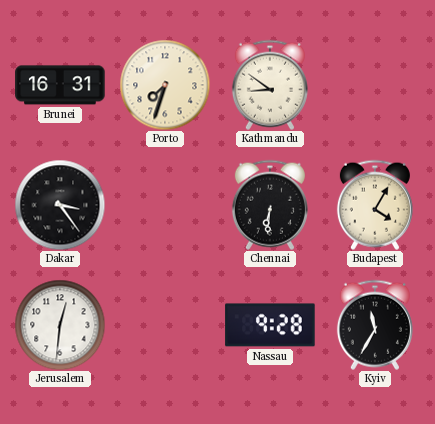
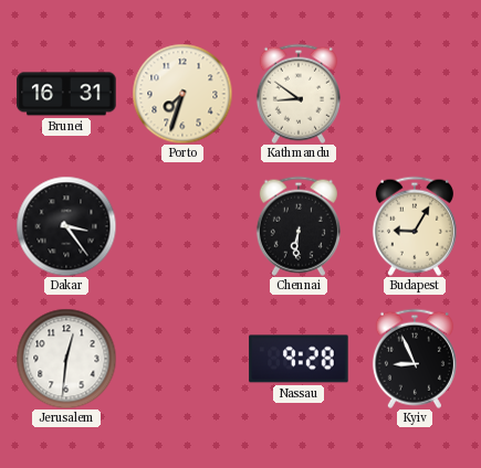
Budapest: 4:05 -> 9:05 (415, 226)
Kyiv: 11:35 -> 8:56 (415, 359)
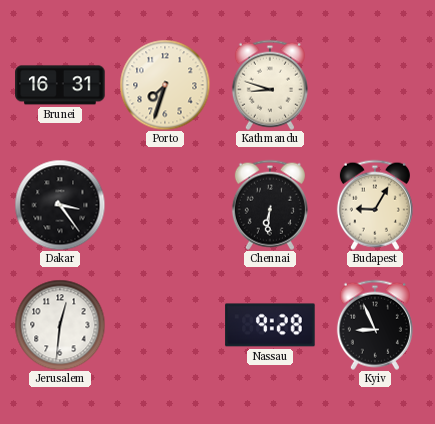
Kathmandu: 8:51 -> 8:48 (270, 85)
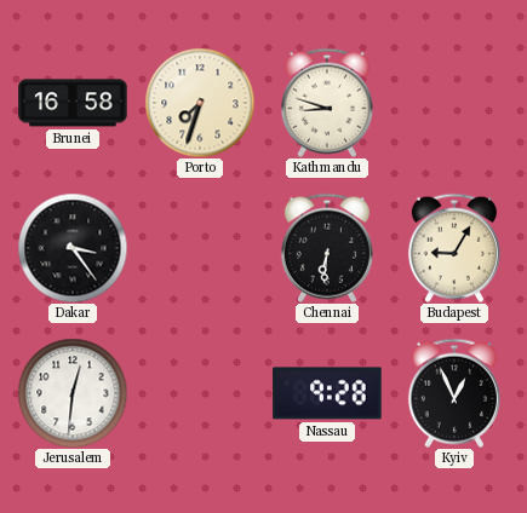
Brunei: 16:31 -> 16:58 (73, 103)
Kyiv: 8:56 -> 12:56 (454, 393)
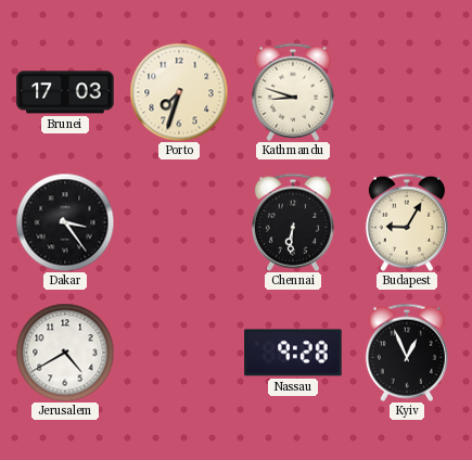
Brunei: 16:58 -> 17:03 (65, 92)
Jerusalem: 12:31 -> 4:40 (65, 353)
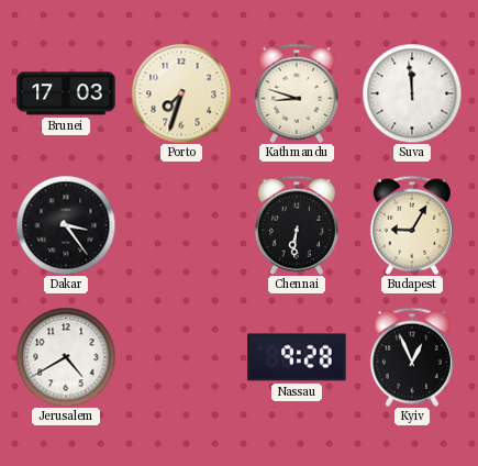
Suva: none -> 11:59 (412, 93)
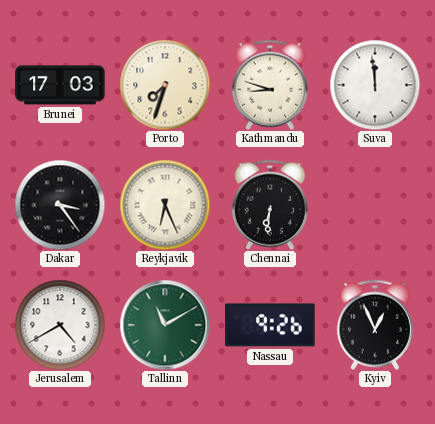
Reykjavik: none -> 6:26 (165, 205)
Budapest: 9:05 -> none (412, 225)
Tallinn: none -> 11:10 (165, 325)
Nassau: 9:28 -> 9:26 (270, 325)
